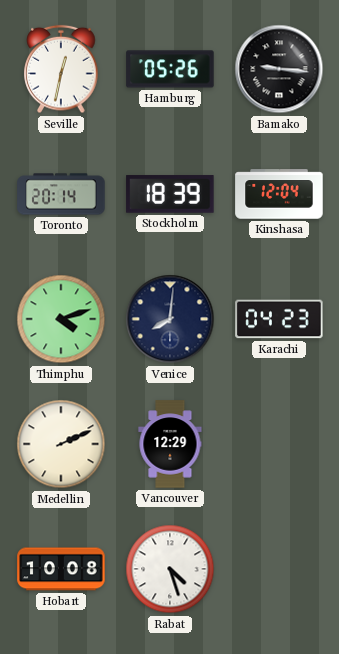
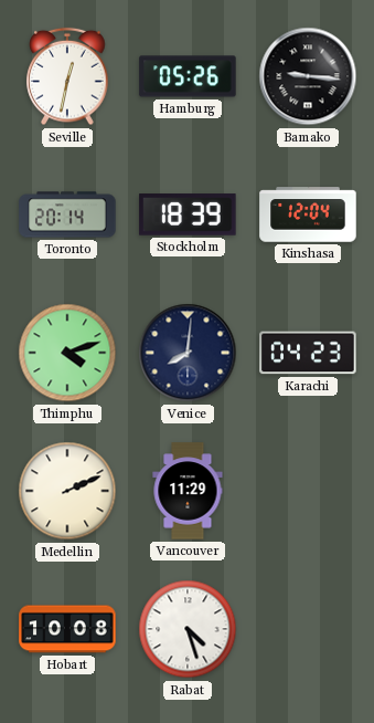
Vancouver: 12:29 -> 11:29 (188, 491)
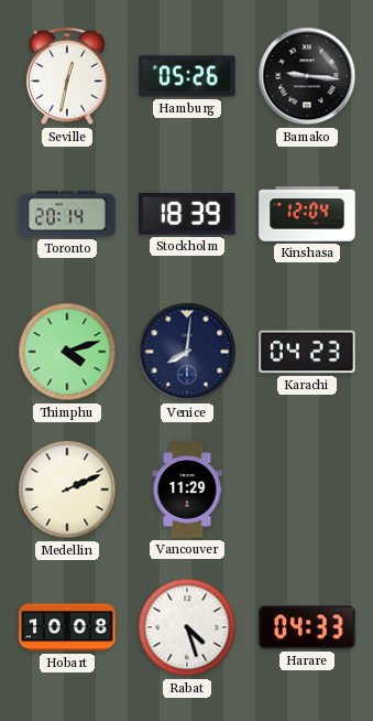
Harare: none -> 04:33 (307, 627)
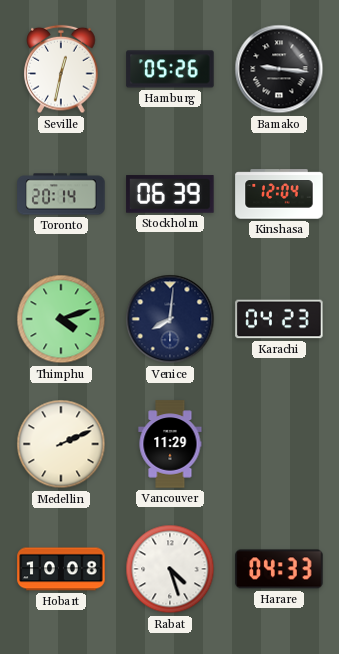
Stockholm: 18:39 -> 06:39 (170, 194)
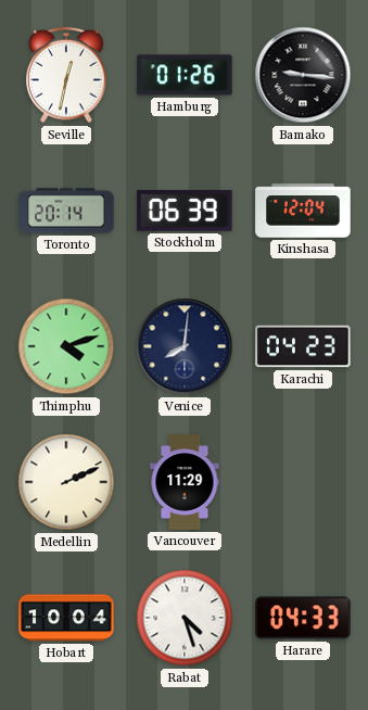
Hamburg: 05:26 -> 01:26 (185, 75)
Hobart: 10:08 -> 10:04 (66, 618)
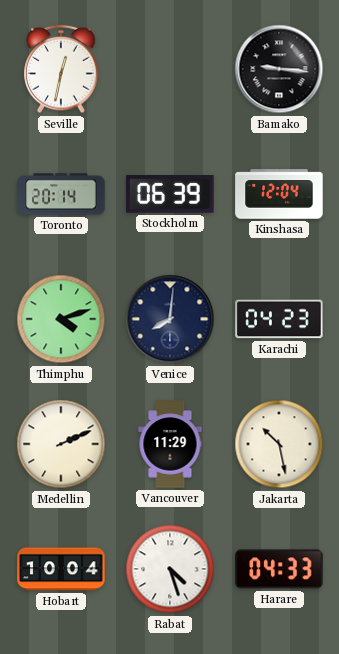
Hamburg: 01:26 -> none (185, 75)
Jakarta: none -> 10:28 (279, 444)
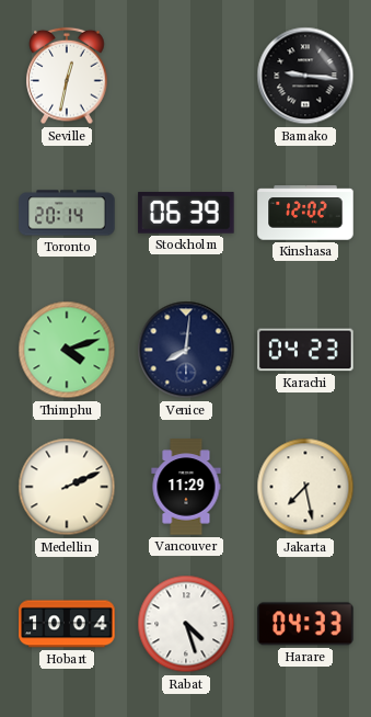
Kinshasa: 12:04 -> 12:02 (305, 213)
Jakarta: 10:28 -> 7:28 (305, 487)
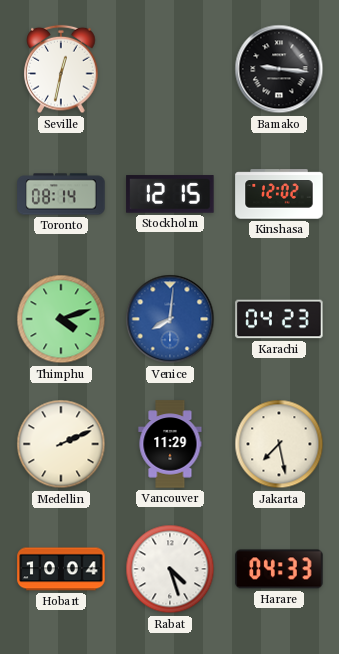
Toronto: 20:14 -> 08:14 (61, 194)
Stockholm: 06:39 -> 12:15 (170, 194)
Venice dial: navy -> blue (170, 319)
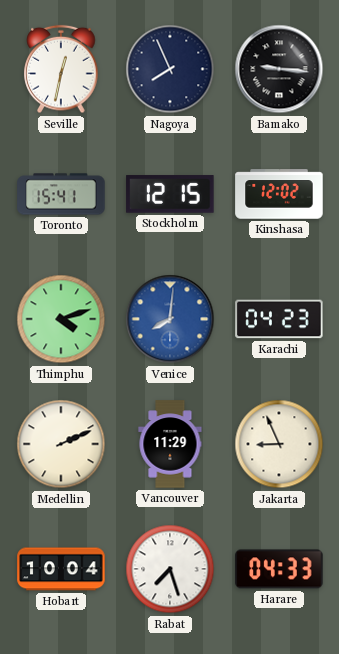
Nagoya: none -> 7:56 (170, 69)
Toronto: 08:14 -> 15:41 (61, 194)
Jakarta: 7:28 -> 8:56 (279, 444)
Rabat: 4:27 -> 7:27 (170, 569)
